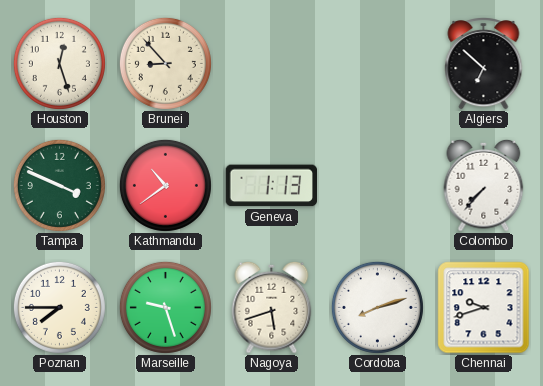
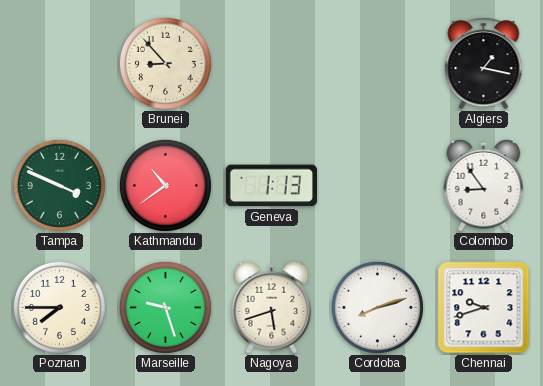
Houston: 12:27 -> none (59, 63)
Algiers: 6:52 -> 1:17 (484, 64)
Colombo: 7:37 -> 8:54 (484, 185)
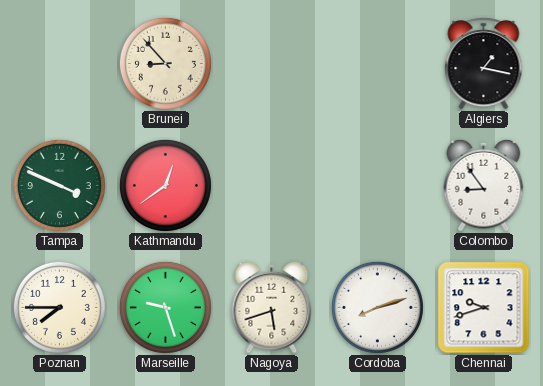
Kathmandu: 10:39 -> 12:39 (165, 185)
Geneva: 1:13 -> none (271, 186)
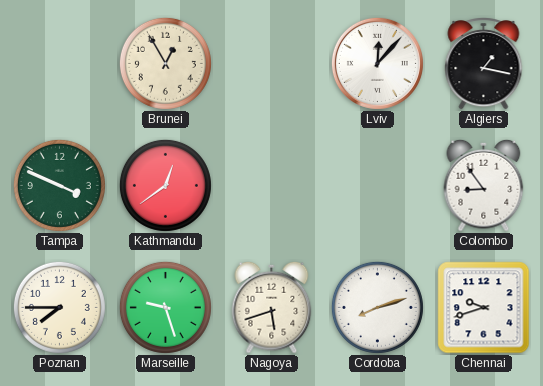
Brunei: 8:53 -> 12:55 (165, 63)
Lviv: none -> 12:07 (377, 63)
